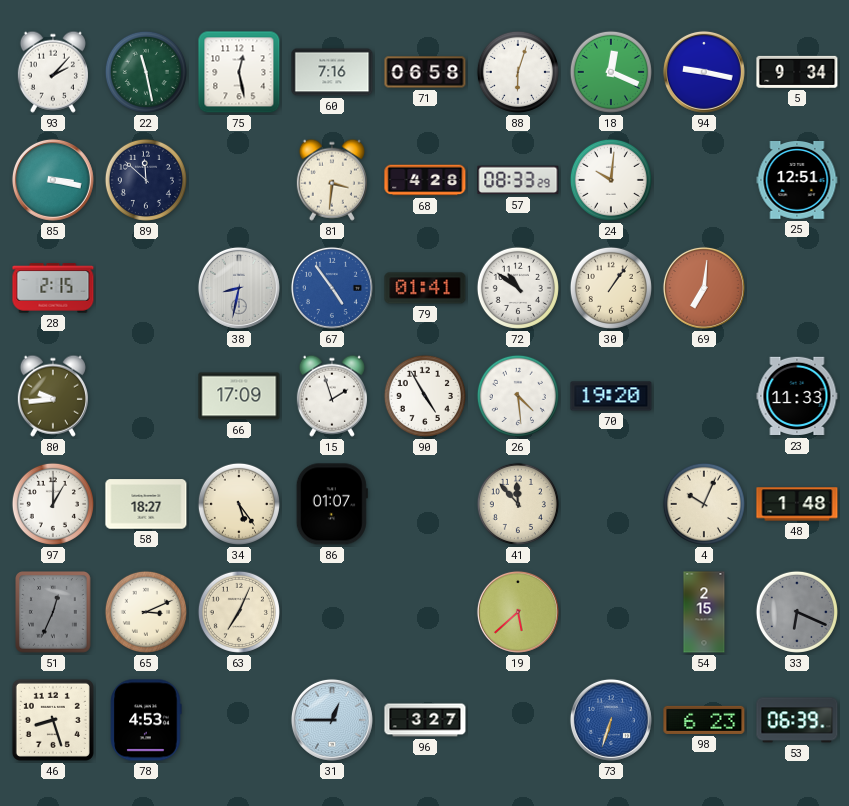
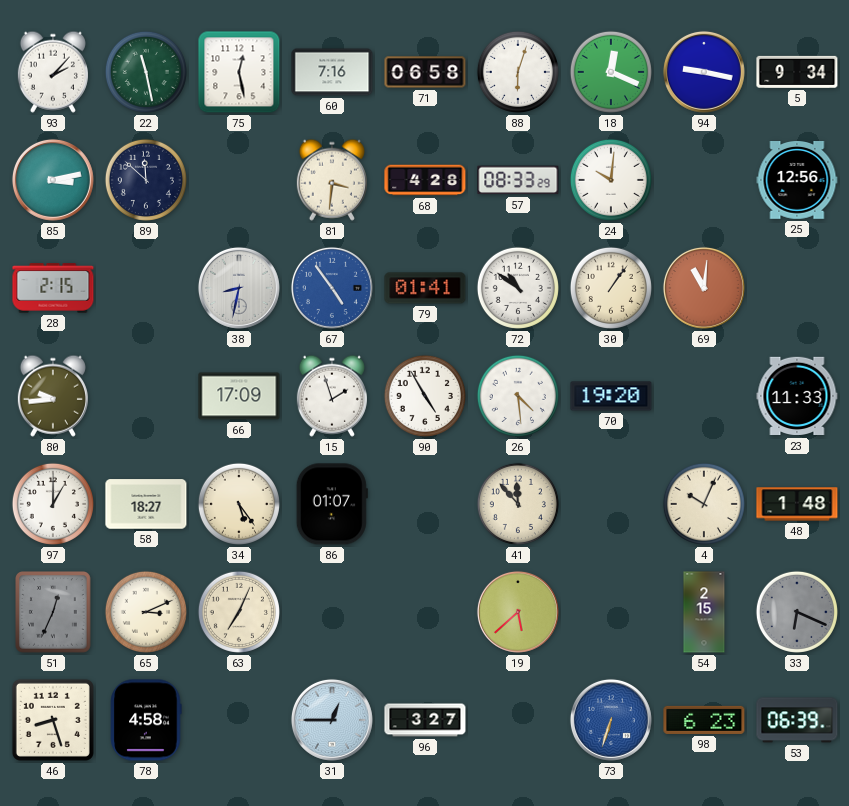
85: 3:17 -> 3:13 (53, 180)
25: 12:51 -> 12:56 (797, 181)
69: 7:01 -> 11:01 (704, 288)
78: 4:53 -> 4:58 (146, 720)
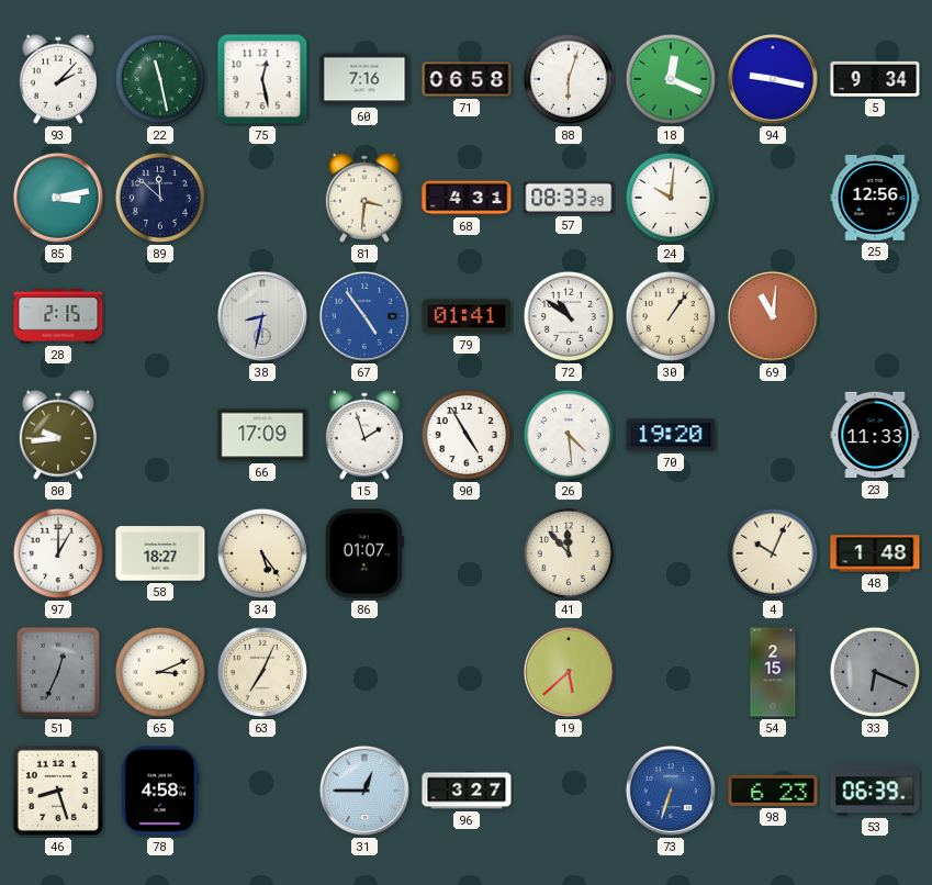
68: 4:28 -> 4:31 (467, 198)
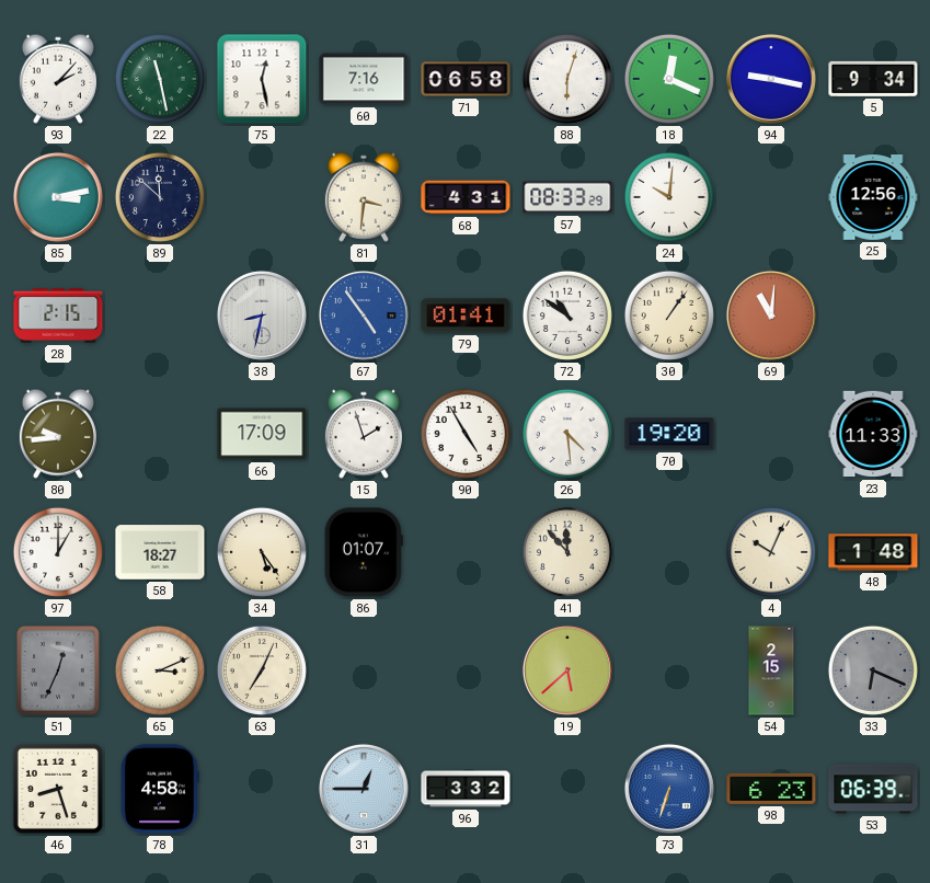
96: 3:27 -> 3:32 (466, 789)
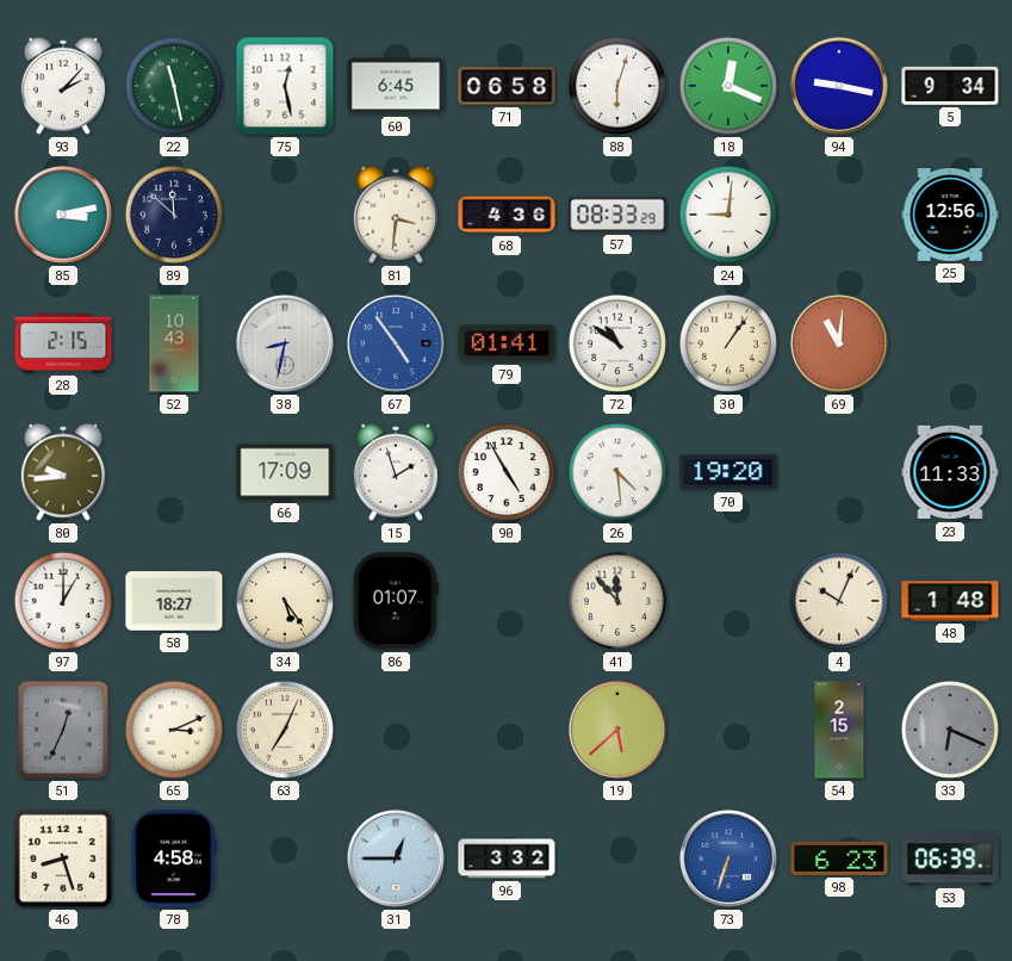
60: 7:16 -> 6:45 (396, 86)
68: 4:31 -> 4:36 (507, 215)
24: 10:01 -> 9:01 (728, 215)
52: none -> 10:43 (174, 343)
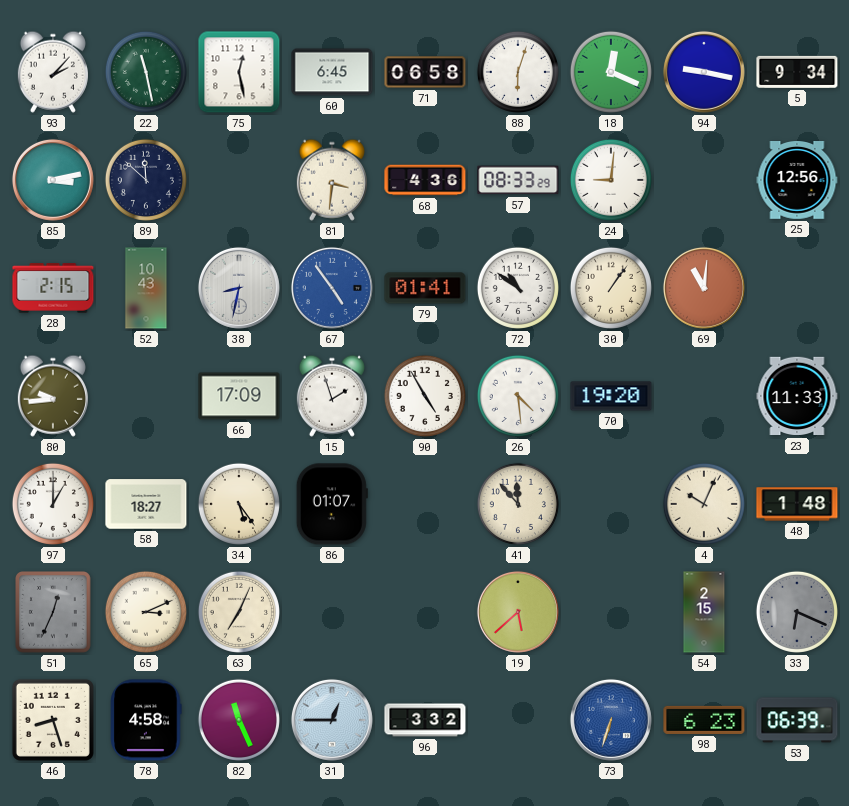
82: none -> 11:26 (239, 720)
